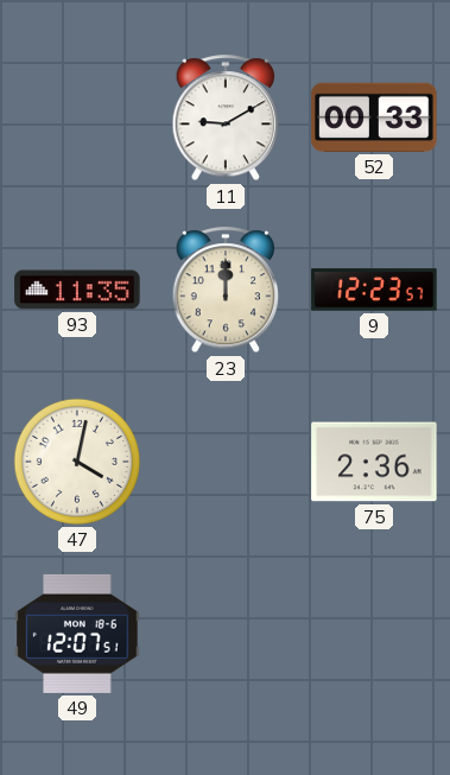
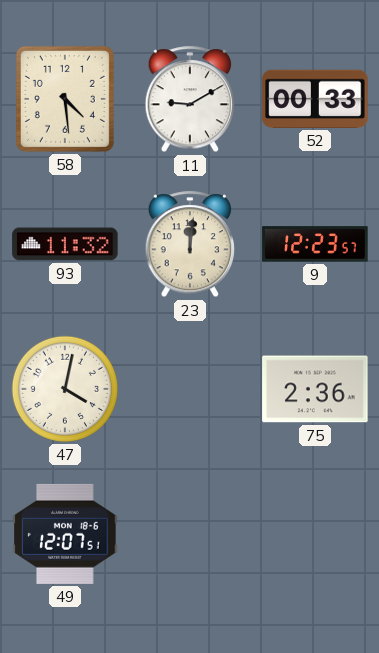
58: none -> 4:29 (65, 99)
93: 11:35 -> 11:32 (65, 244)
23: 12:00 -> 12:01 (190, 245)
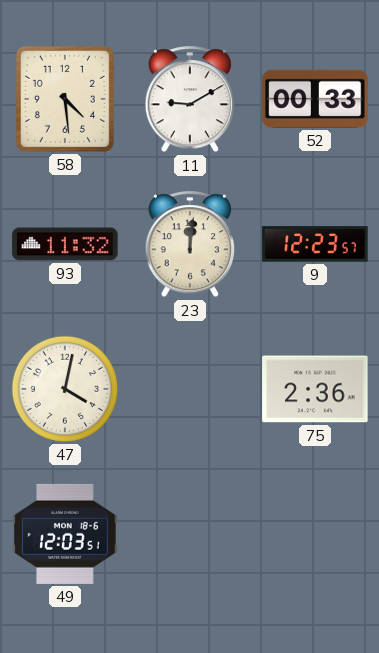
49: 12:07 -> 12:03 (65, 534)
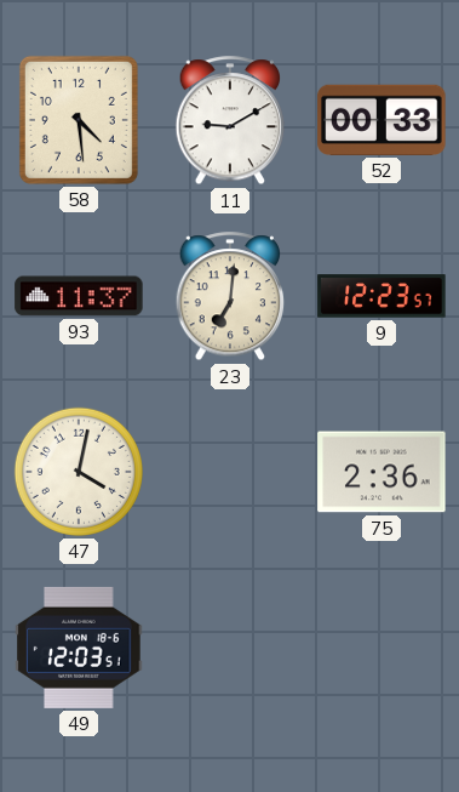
93: 11:32 -> 11:37 (79, 296)
23: 12:01 -> 7:01 (230, 297)
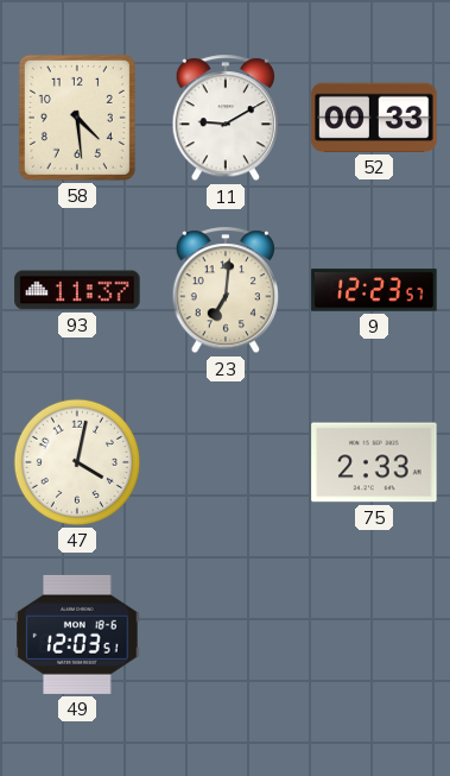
75: 2:36 -> 2:33 (374, 462)
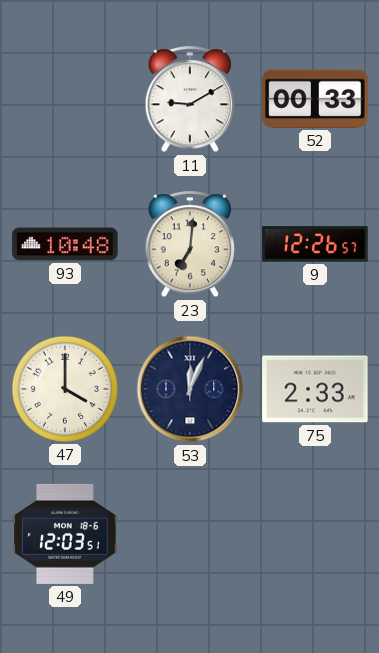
58: 4:29 -> none (77, 118)
93: 11:37 -> 10:48 (65, 244)
9: 12:23 -> 12:26 (315, 244)
47: 4:02 -> 4:00 (65, 389)
53: none -> 12:04 (190, 389)
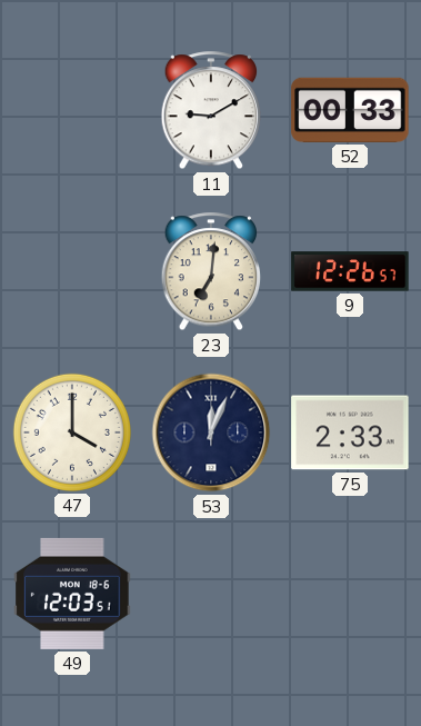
93: 10:48 -> none (65, 244)
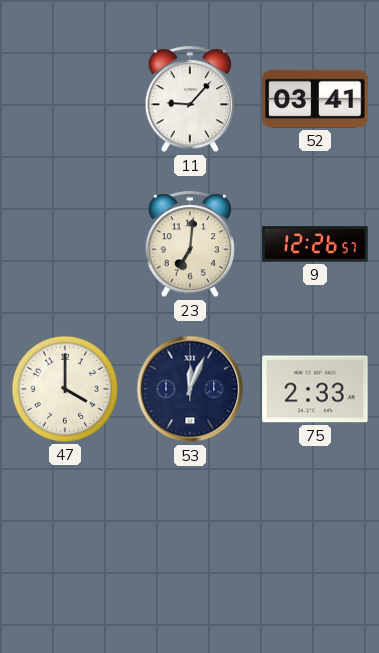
11: 9:10 -> 9:07 (190, 100)
52: 00:33 -> 03:41 (315, 99)
49: 12:03 -> none (72, 594)
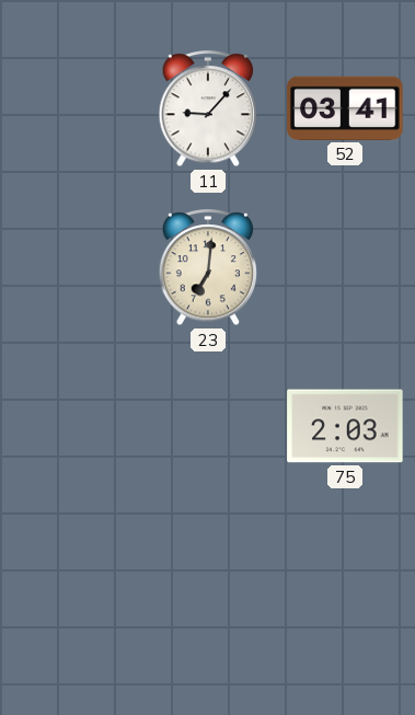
9: 12:26 -> none (315, 244)
47: 4:00 -> none (65, 389)
53: 12:04 -> none (190, 389)
75: 2:33 -> 2:03 (345, 426)
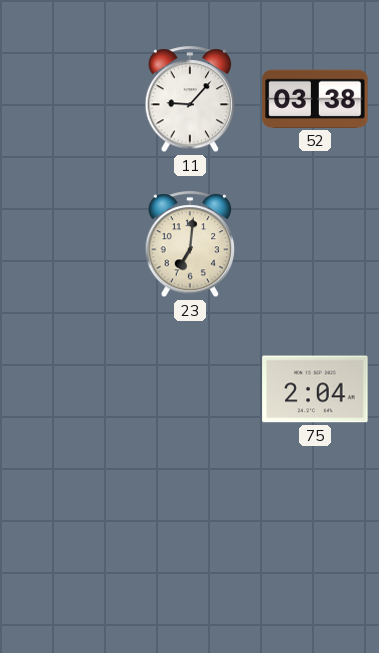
52: 03:41 -> 03:38 (315, 99)
75: 2:03 -> 2:04 (315, 389)
